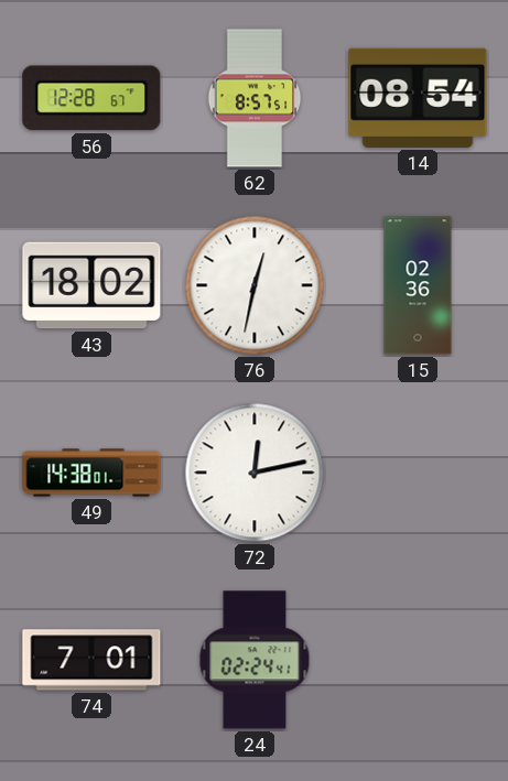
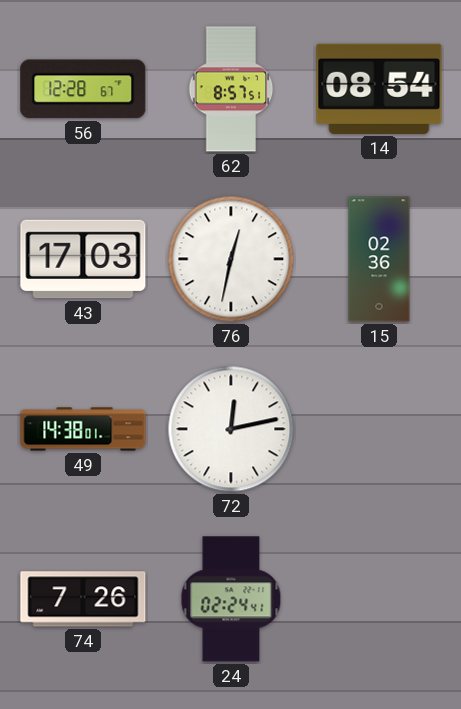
43: 18:02 -> 17:03 (83, 259)
74: 7:01 -> 7:26 (83, 599)
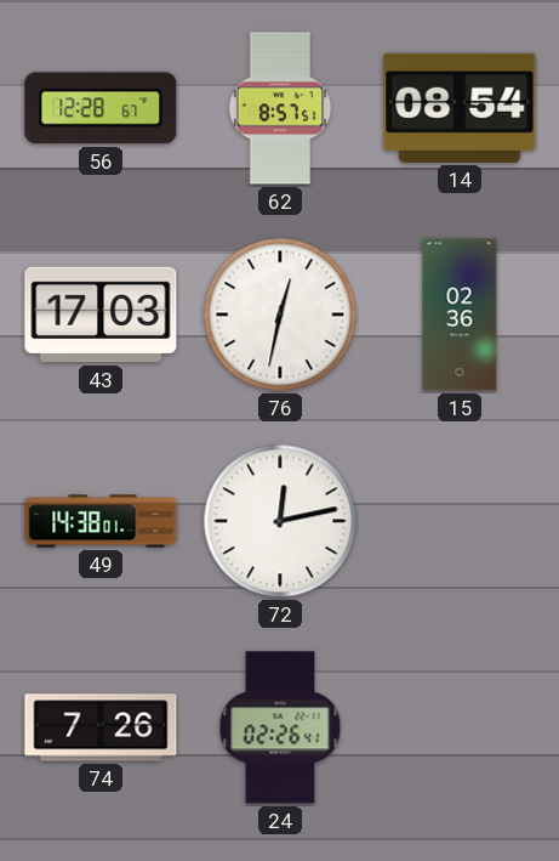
24: 02:24 -> 02:26 (280, 727)
